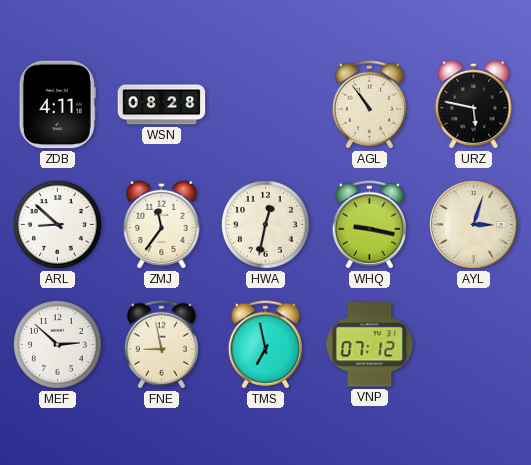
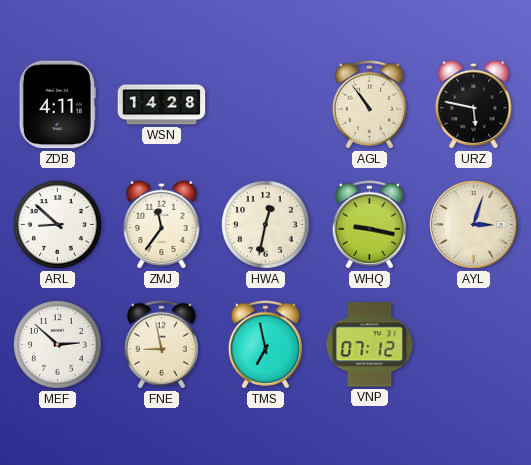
WSN: 08:28 -> 14:28 (162, 105)
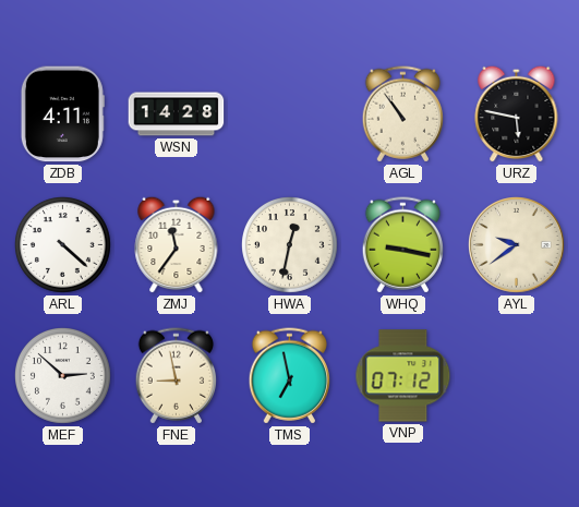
ARL: 8:52 -> 4:22 (63, 245)
AYL: 3:03 -> 9:39 (517, 245)
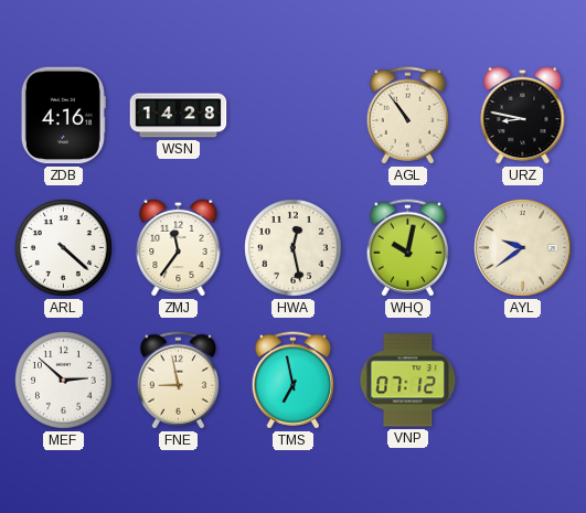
ZDB: 4:11 -> 4:16 (63, 116)
URZ: 5:47 -> 8:47 (523, 115)
HWA: 12:32 -> 12:28 (294, 248)
WHQ: 9:17 -> 10:02 (407, 248)
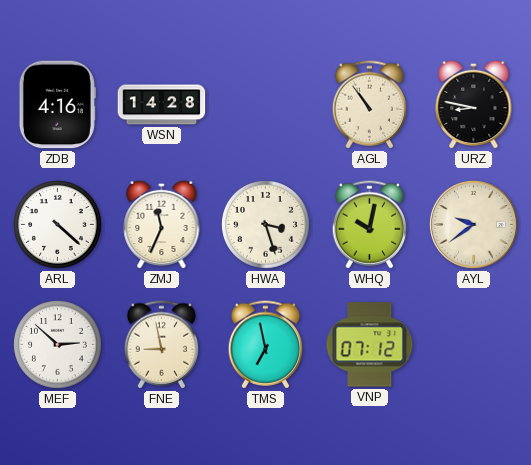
ZMJ: 11:36 -> 11:34 (162, 224)
HWA: 12:28 -> 3:27 (266, 225)
